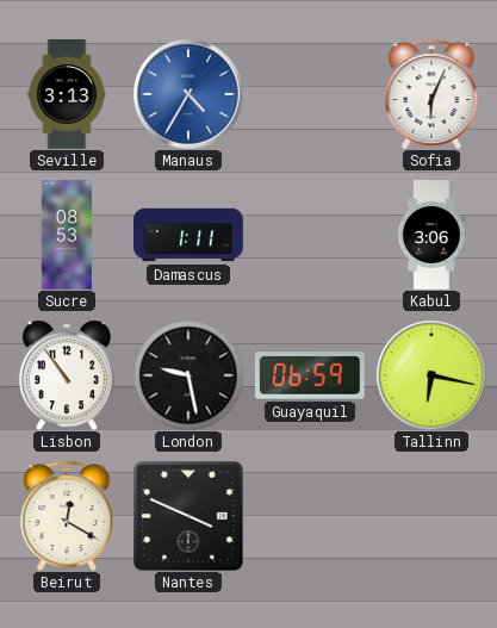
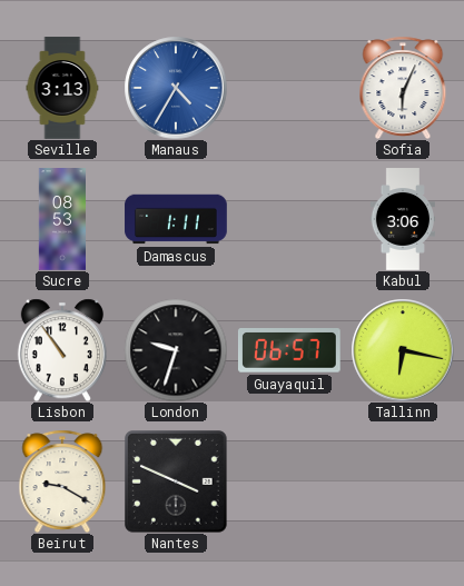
London: 9:28 -> 9:33 (176, 350)
Guayaquil: 06:59 -> 06:57 (289, 350)
Beirut: 12:20 -> 9:20 (62, 481)
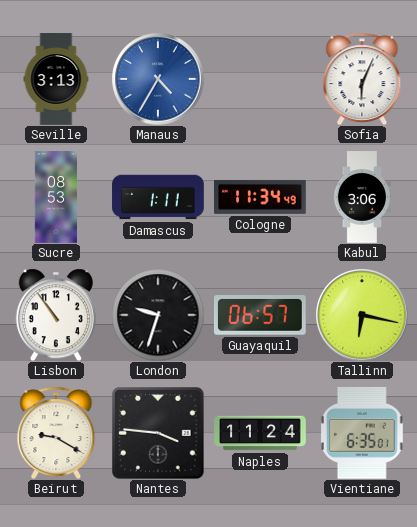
Cologne: none -> 11:34 (261, 197)
Nantes: 3:49 -> 3:46 (158, 433)
Naples: none -> 11:24 (260, 433)
Vientiane: none -> 6:35 (363, 433)
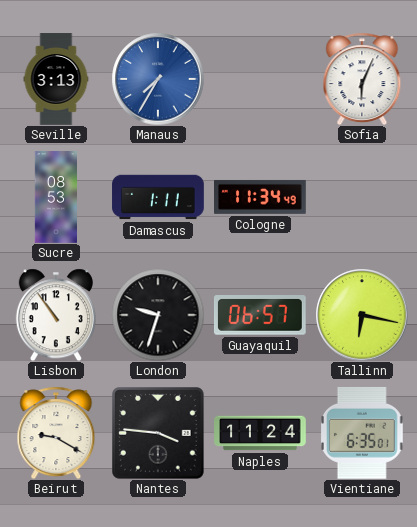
Manaus: 4:35 -> 7:35 (158, 79)
Kabul: 3:06 -> none (361, 197)
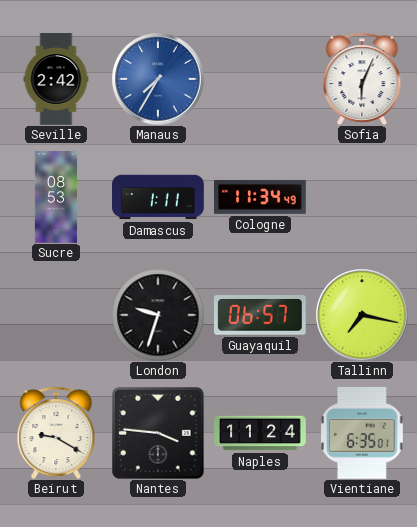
Seville: 3:13 -> 2:42 (56, 79)
Lisbon: 10:54 -> none (56, 315)
Tallinn: 6:17 -> 7:17 (362, 315)
